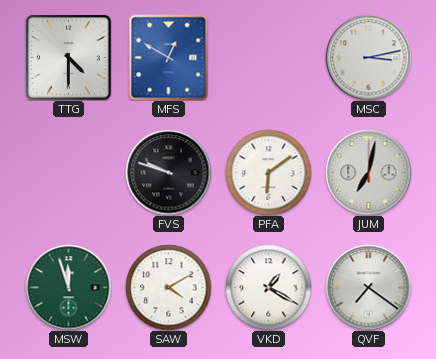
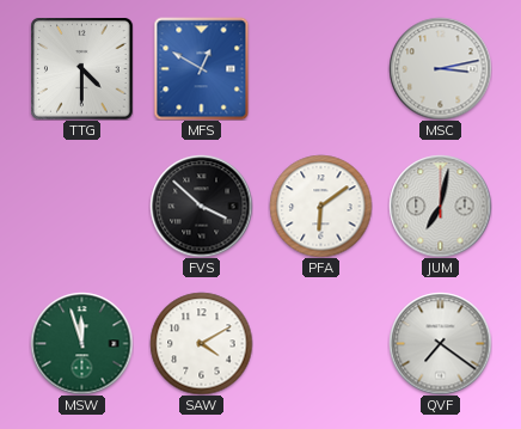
FVS: 9:48 -> 3:52 (201, 206)
VKD: 1:20 -> none (268, 287)
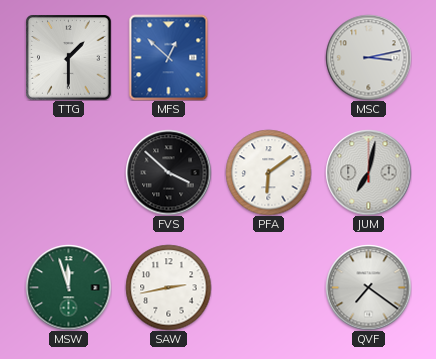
TTG: 4:30 -> 1:30 (68, 57)
MFS: 12:50 -> 12:52 (169, 57)
SAW: 4:10 -> 2:43 (168, 287)
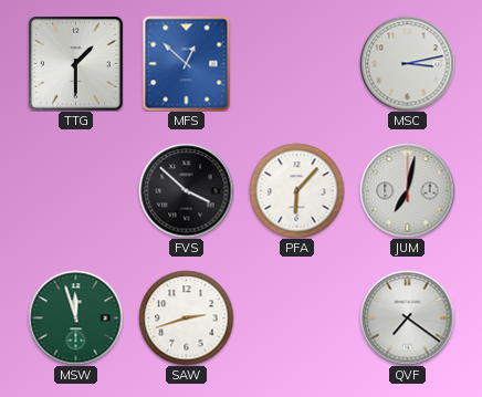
PFA: 6:09 -> 6:07 (296, 190)
SAW: 2:43 -> 2:42 (186, 317)
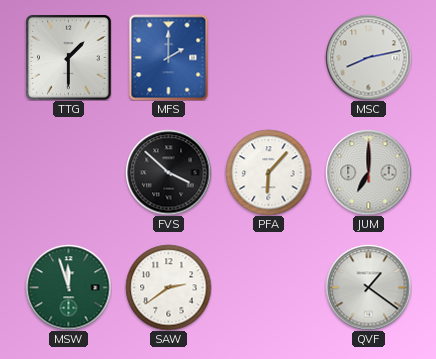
MFS: 12:52 -> 2:00 (169, 57)
MSC: 3:13 -> 8:13 (368, 57)
JUM: 7:02 -> 7:00 (368, 172)
SAW: 2:42 -> 2:39 (168, 287)
QVF: 7:21 -> 1:21 (368, 287)
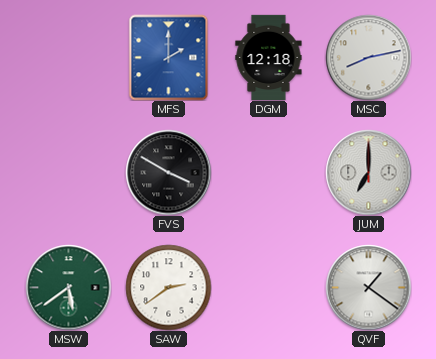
TTG: 1:30 -> none (68, 57)
DGM: none -> 12:18 (269, 57)
FVS: 3:52 -> 3:50 (168, 172)
PFA: 6:07 -> none (268, 172)
MSW: 11:57 -> 5:39 (68, 287)
